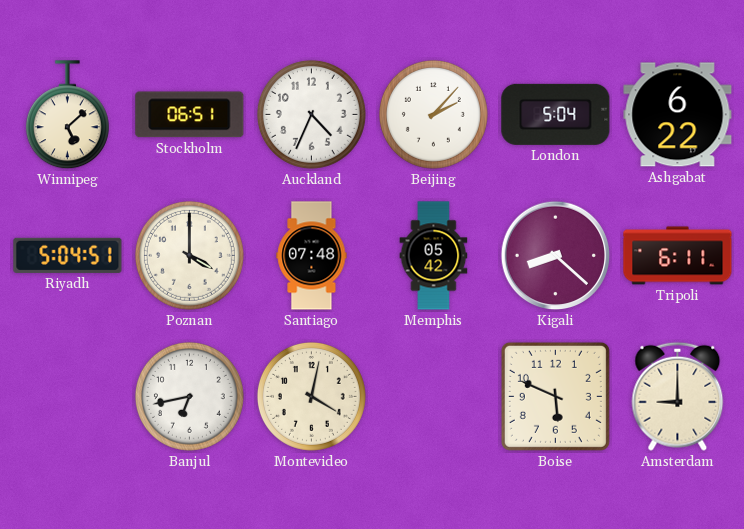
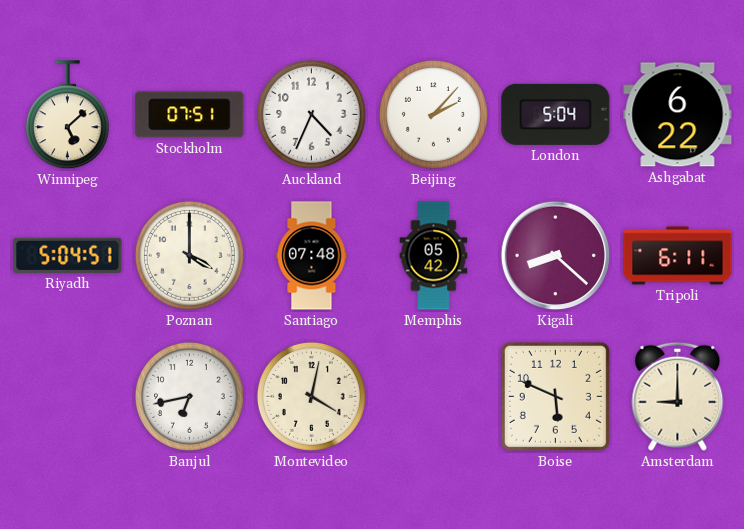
Stockholm: 06:51 -> 07:51 (190, 115)
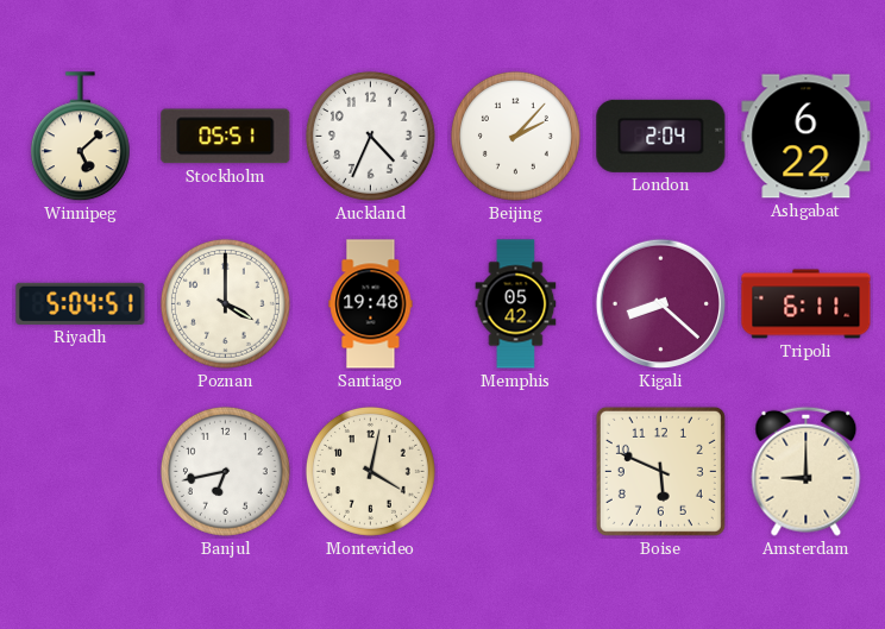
Stockholm: 07:51 -> 05:51 (226, 137)
London: 5:04 -> 2:04 (661, 136)
Santiago: 07:48 -> 19:48 (371, 304)
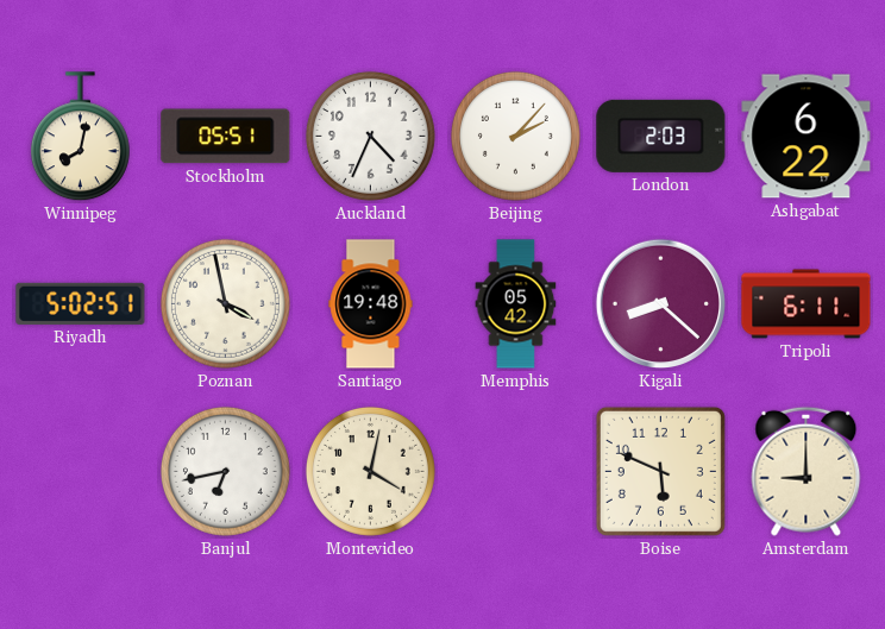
Winnipeg: 5:08 -> 8:02 (80, 137)
London: 2:04 -> 2:03 (661, 136)
Riyadh: 5:04 -> 5:02 (81, 303)
Poznan: 4:00 -> 3:58 (225, 303)
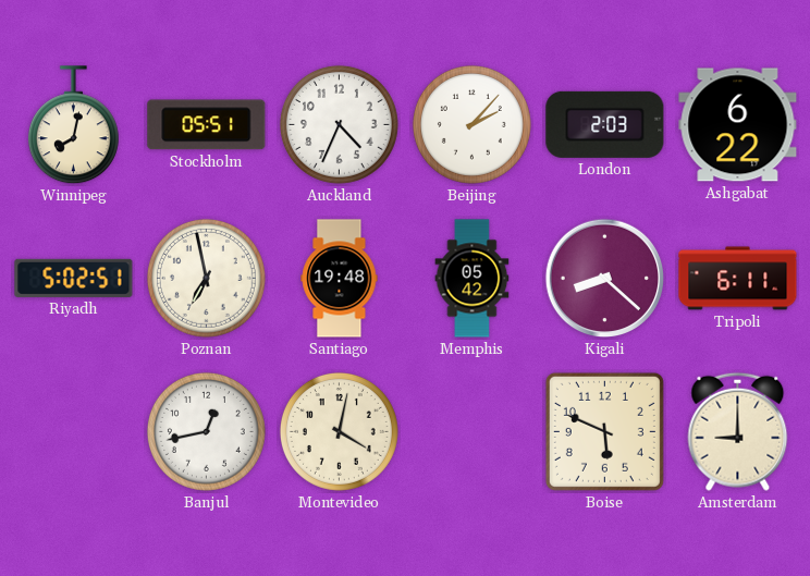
Poznan: 3:58 -> 6:58 (206, 278)
Banjul: 6:43 -> 12:43 (206, 431)
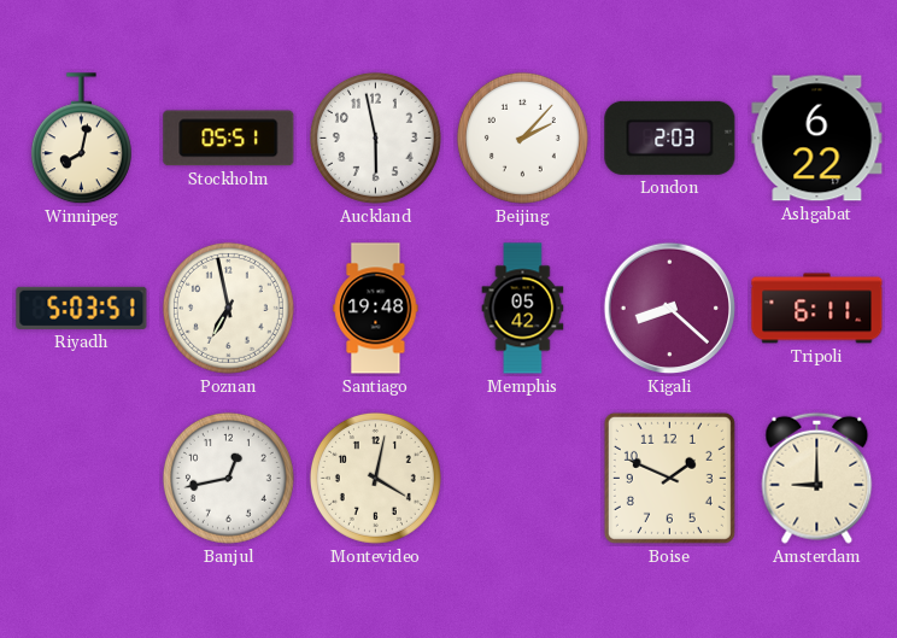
Auckland: 4:34 -> 5:58 (375, 137)
Riyadh: 5:02 -> 5:03 (82, 308)
Boise: 5:49 -> 1:49 (669, 478)
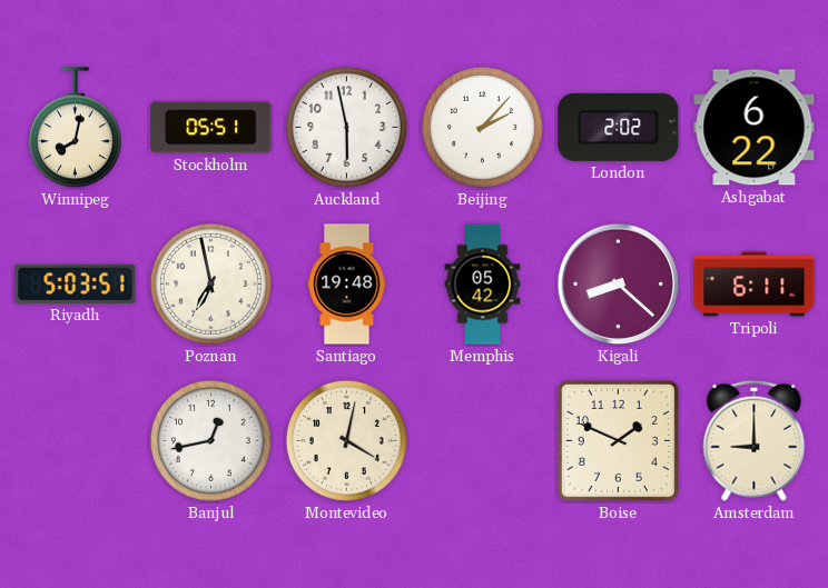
London: 2:03 -> 2:02 (619, 127)
